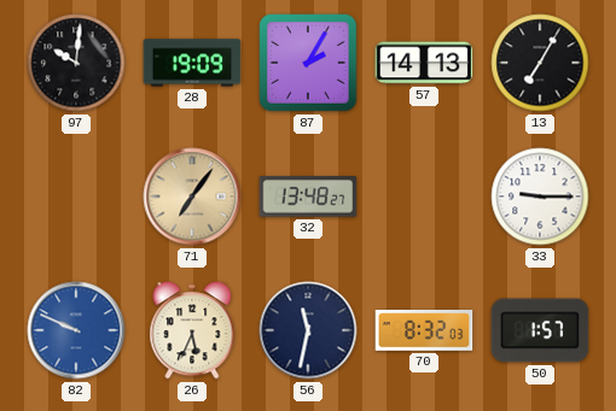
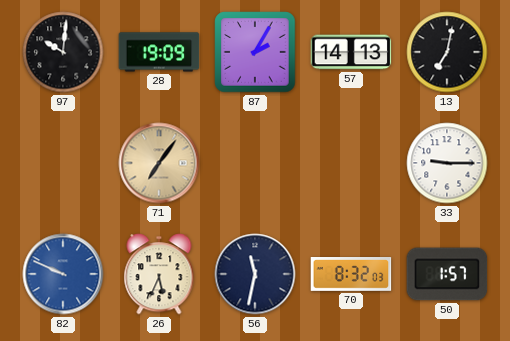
13: 7:05 -> 7:02 (447, 52)
32: 13:48 -> none (308, 196)
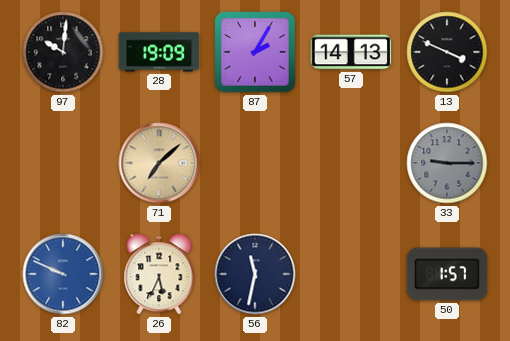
13: 7:02 -> 3:49 (447, 52)
71: 7:06 -> 7:08 (159, 163)
33 dial: white -> grey (447, 163)
70: 8:32 -> none (351, 275)
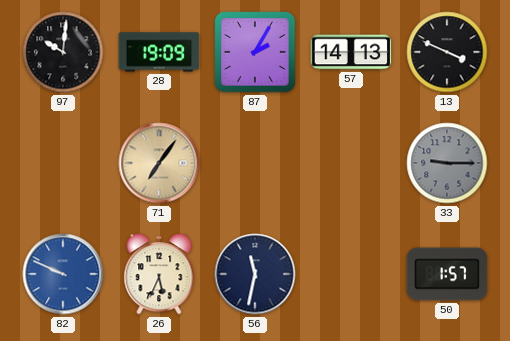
71: 7:08 -> 7:06 (159, 163)
